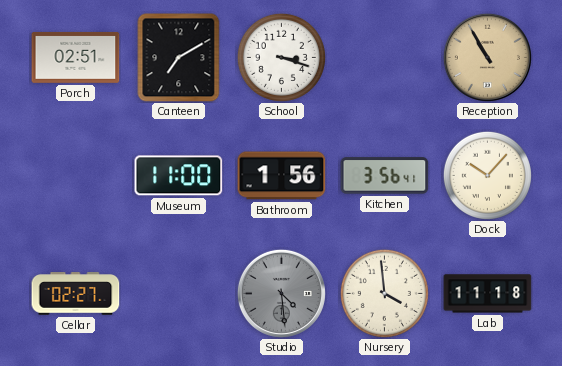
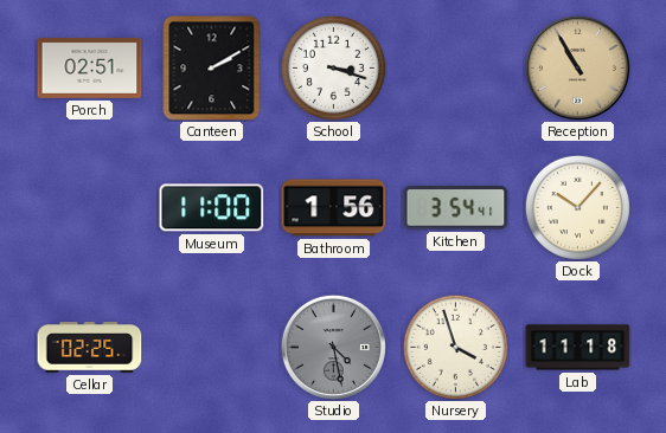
Canteen: 7:10 -> 2:10 (212, 69)
Kitchen: 3:56 -> 3:54 (456, 208)
Cellar: 02:27 -> 02:25 (90, 348)
Studio: 4:29 -> 4:28 (333, 347)
Nursery: 3:59 -> 3:57 (455, 347)
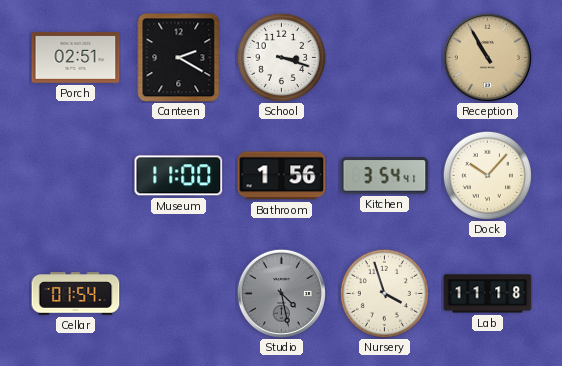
Canteen: 2:10 -> 2:20 (179, 58)
Cellar: 02:25 -> 01:54 (76, 294)
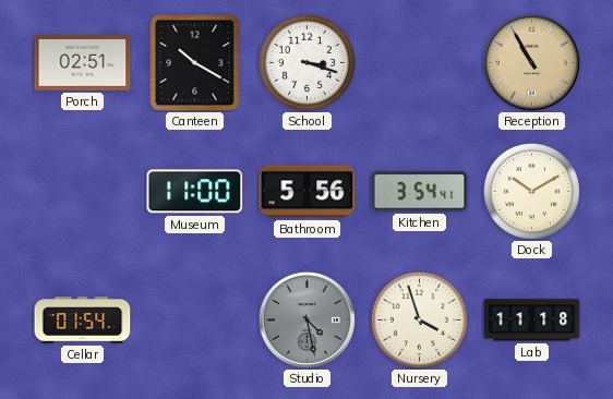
Canteen: 2:20 -> 10:20 (195, 63)
Bathroom: 1:56 -> 5:56 (308, 192)
Dock: 10:07 -> 10:10 (531, 191)
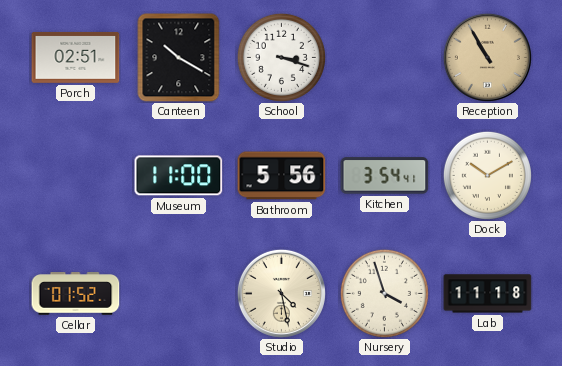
Cellar: 01:54 -> 01:52 (76, 294)
Studio dial: grey -> cream (281, 293)
